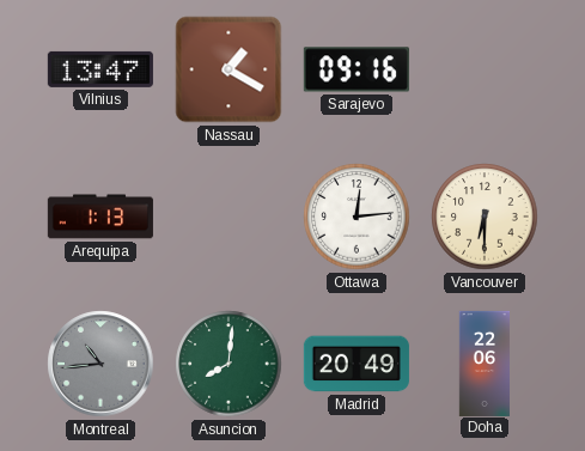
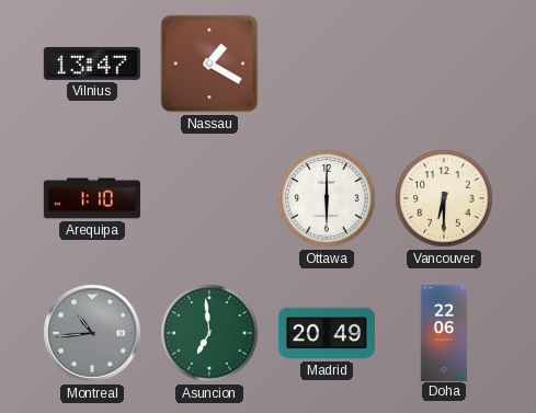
Sarajevo: 09:16 -> none (357, 69)
Arequipa: 1:13 -> 1:10 (92, 198)
Ottawa: 12:14 -> 6:00 (327, 198)
Asuncion: 8:01 -> 6:59 (209, 333)
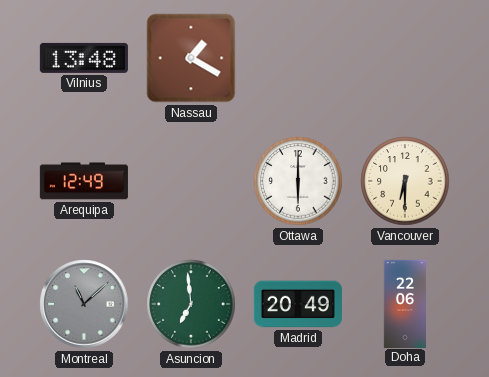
Vilnius: 13:47 -> 13:48 (84, 58)
Arequipa: 1:10 -> 12:49 (84, 181)
Montreal: 10:44 -> 11:08 (84, 304)
